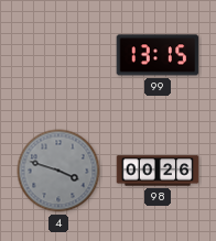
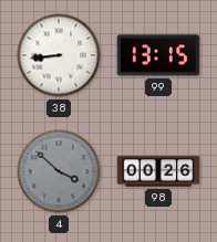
38: none -> 8:44 (59, 55)
4: 3:48 -> 3:52 (59, 171)
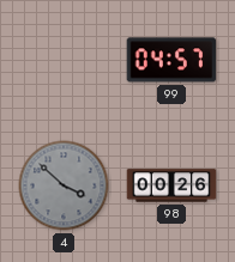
38: 8:44 -> none (59, 55)
99: 13:15 -> 04:57 (171, 60)
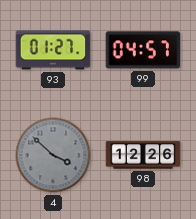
93: none -> 01:27 (53, 50)
98: 00:26 -> 12:26 (143, 155)
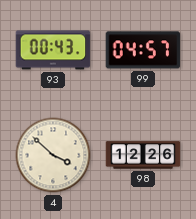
93: 01:27 -> 00:43 (53, 50)
4 dial: grey -> cream (53, 155)
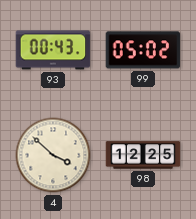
99: 04:57 -> 05:02 (143, 50)
98: 12:26 -> 12:25 (143, 155)
